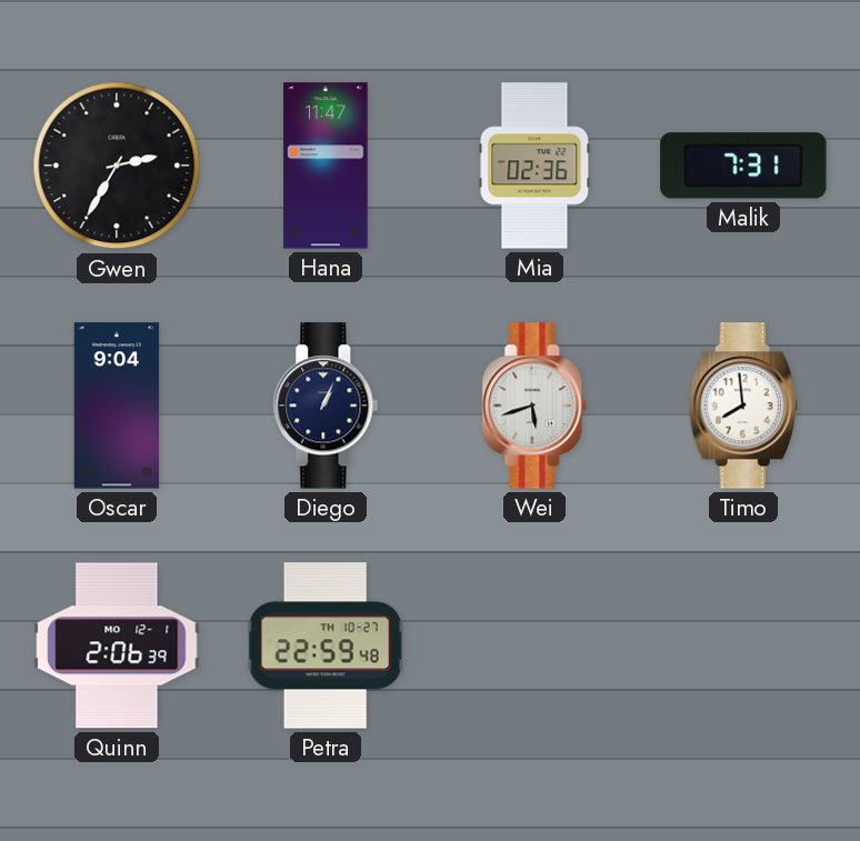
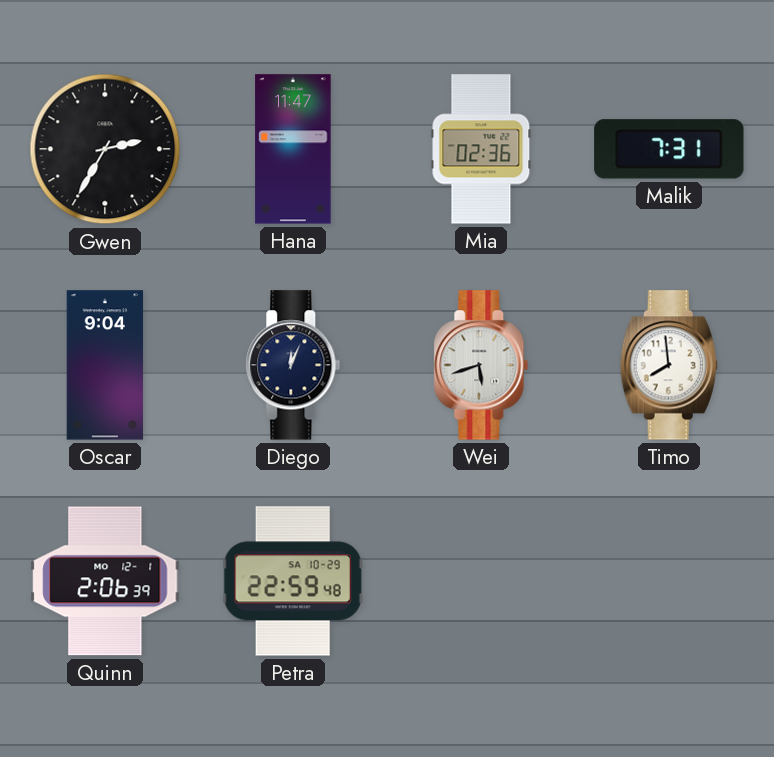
Diego: 1:04 -> 12:04 (293, 365)
Petra date: TH 10-27 -> SA 10-29 (293, 581)
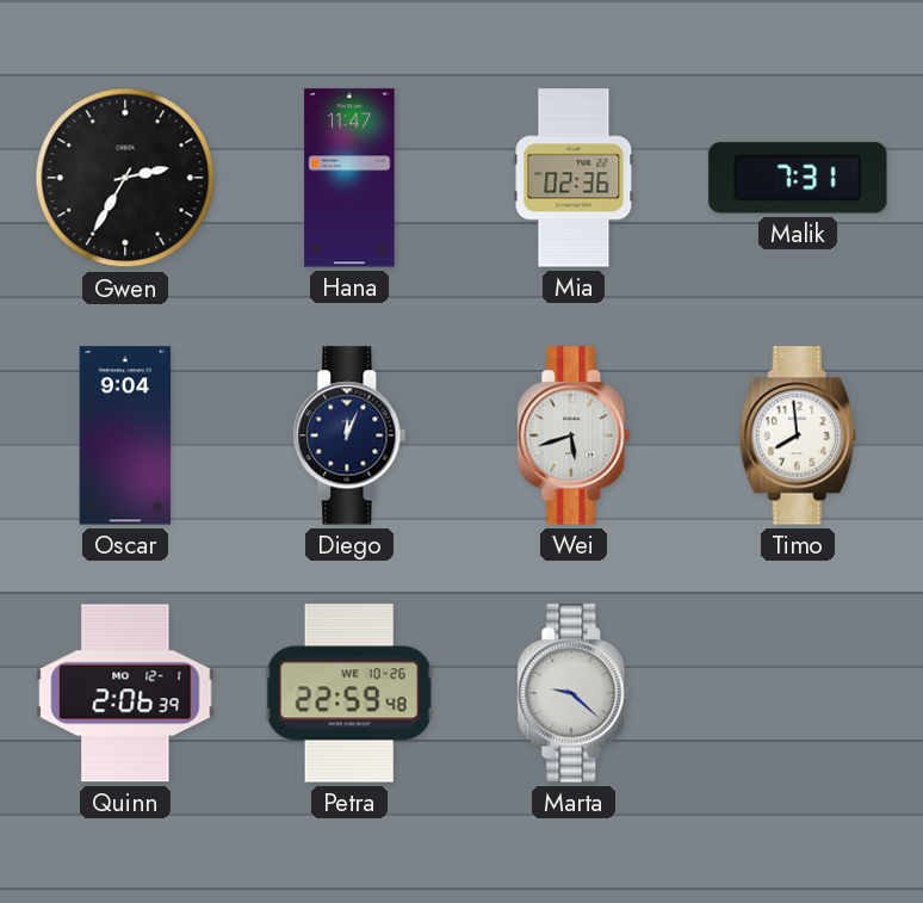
Petra date: SA 10-29 -> WE 10-26 (349, 693)
Marta: none -> 9:22 (574, 693)
